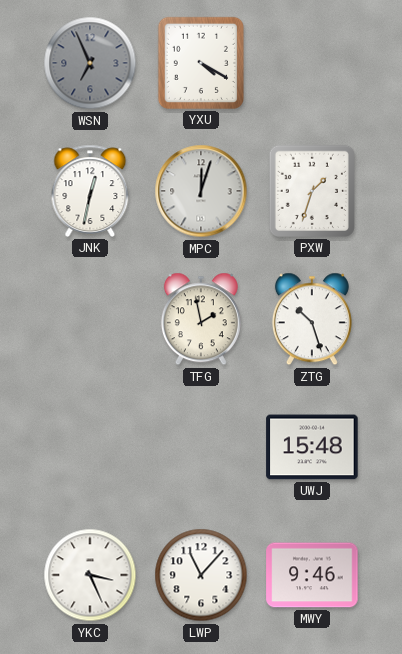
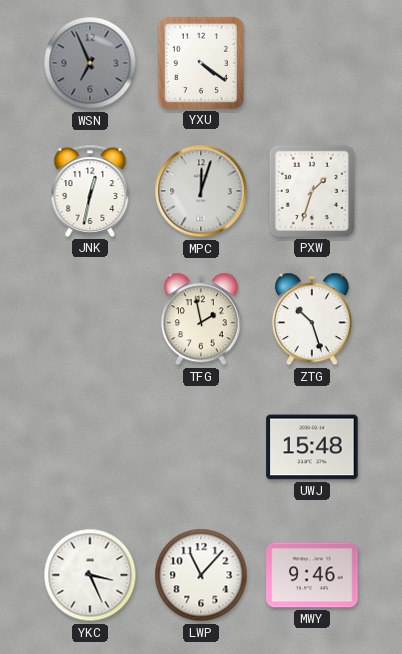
YXU: 4:20 -> 4:21 (201, 63)
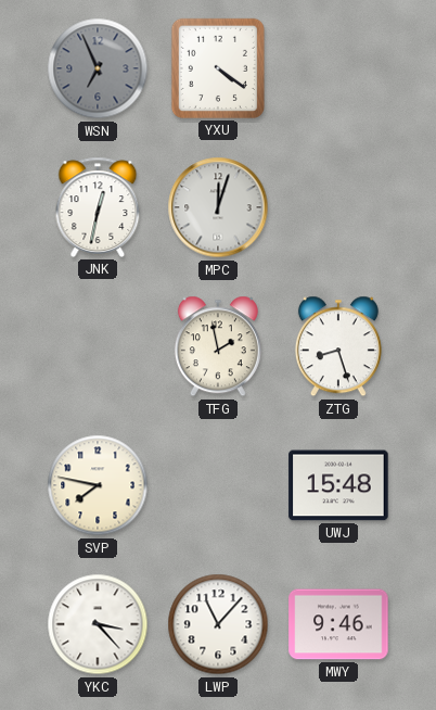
PXW: 1:33 -> none (312, 191)
ZTG: 10:27 -> 8:27 (338, 346)
SVP: none -> 7:47 (98, 485)
YKC: 3:26 -> 3:23 (98, 624)
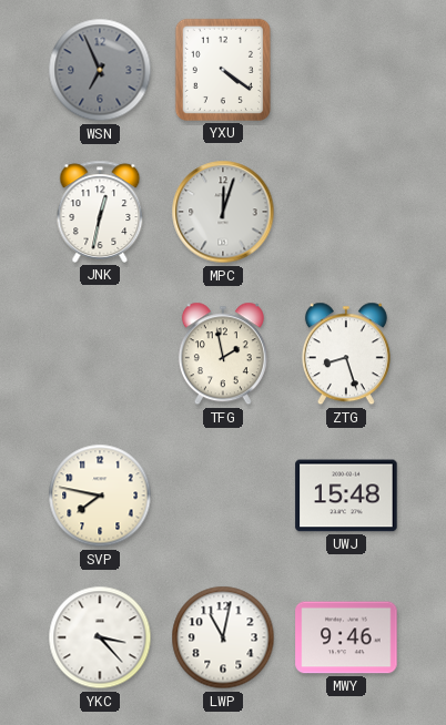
LWP: 11:07 -> 11:02 (223, 637)
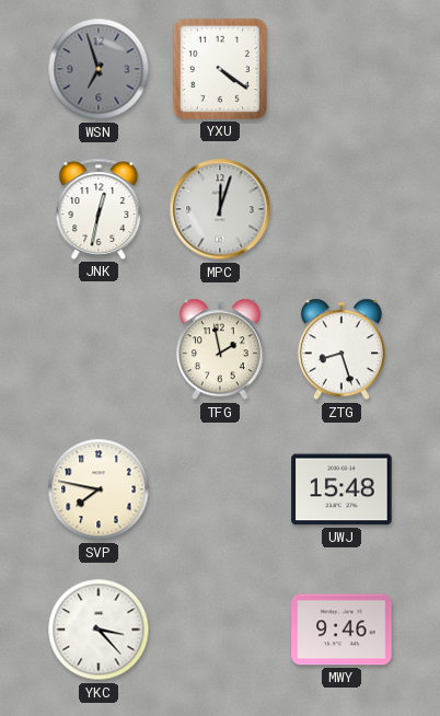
WSN: 6:56 -> 6:57 (99, 69)
LWP: 11:02 -> none (223, 637)
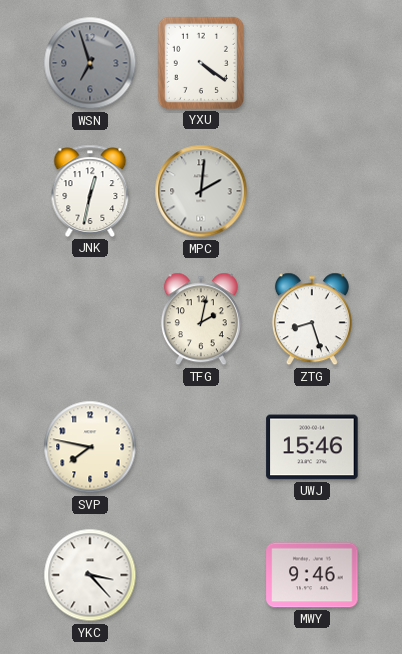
MPC: 12:03 -> 2:01 (201, 191)
TFG: 1:58 -> 2:02 (201, 319)
UWJ: 15:48 -> 15:46 (312, 447)
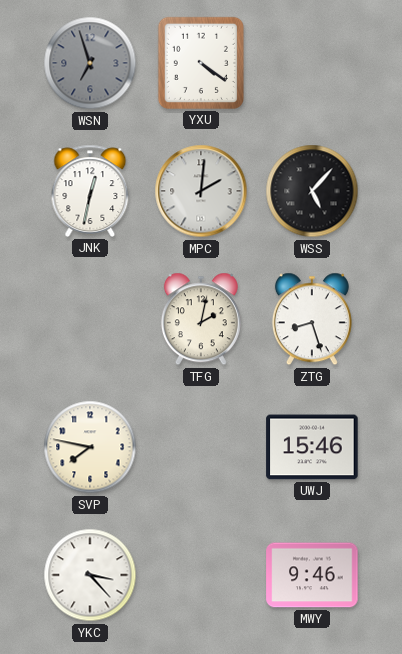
WSS: none -> 5:07 (312, 191)
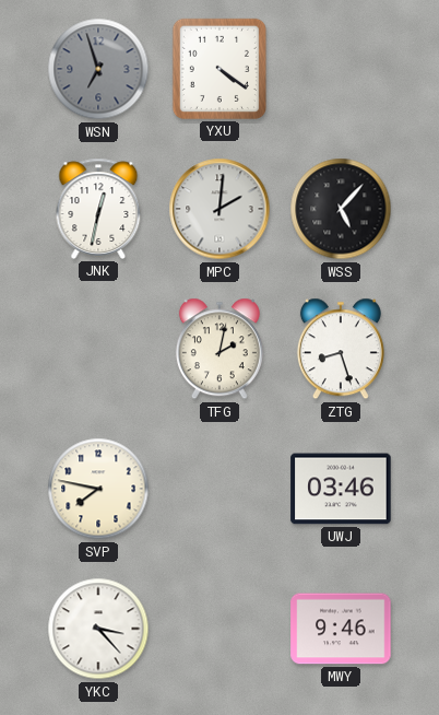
UWJ: 15:46 -> 03:46 (341, 489)
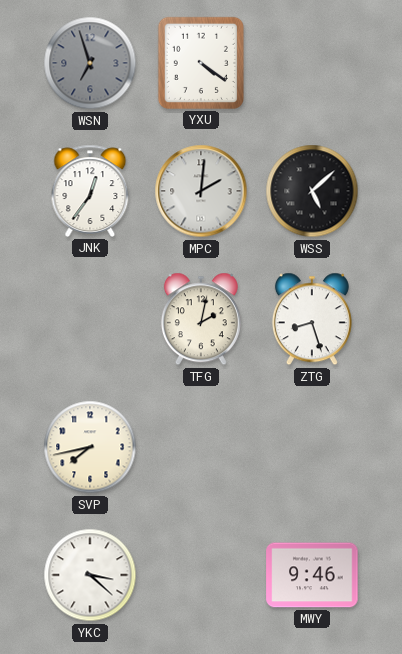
JNK: 12:32 -> 12:36 (90, 191)
WSS: 5:07 -> 5:08 (312, 191)
SVP: 7:47 -> 7:43 (90, 447)
UWJ: 03:46 -> none (341, 489)
YKC: 3:23 -> 3:22 (90, 575)
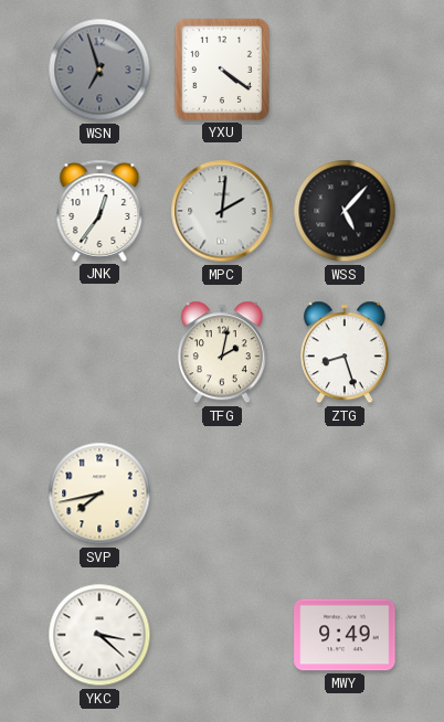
WSS: 5:08 -> 5:07 (345, 211)
MWY: 9:46 -> 9:49 (345, 635)
